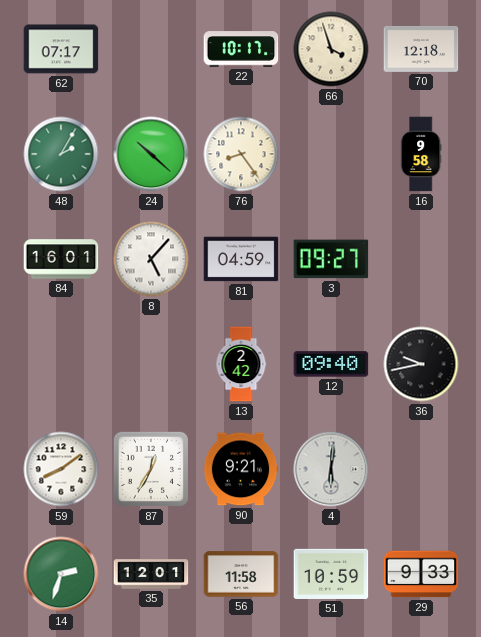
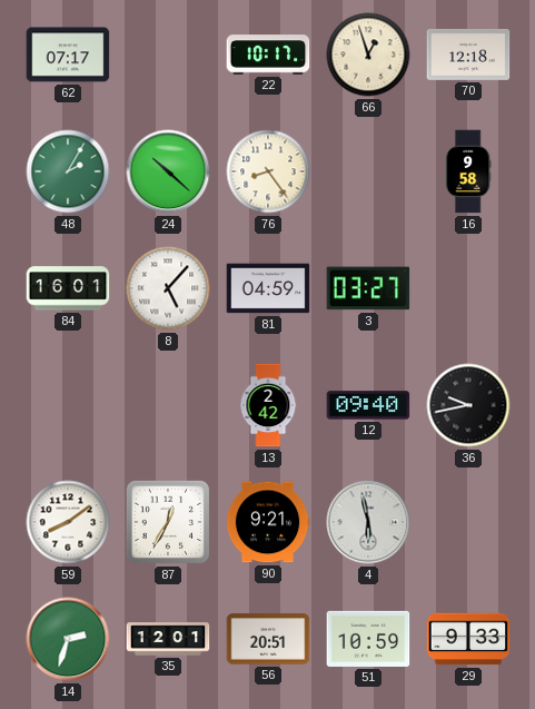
66: 3:57 -> 12:57 (368, 55)
3: 09:27 -> 03:27 (368, 288)
4: 6:01 -> 5:58 (368, 522)
56: 11:58 -> 20:51 (268, 639)
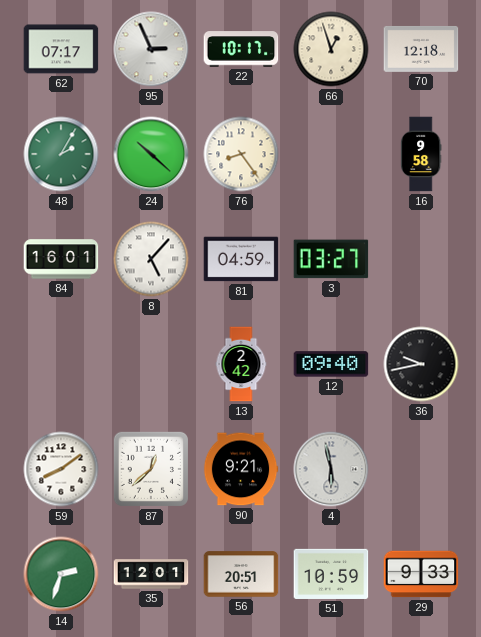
95: none -> 2:56 (151, 49)
87: 12:35 -> 12:38 (151, 469)
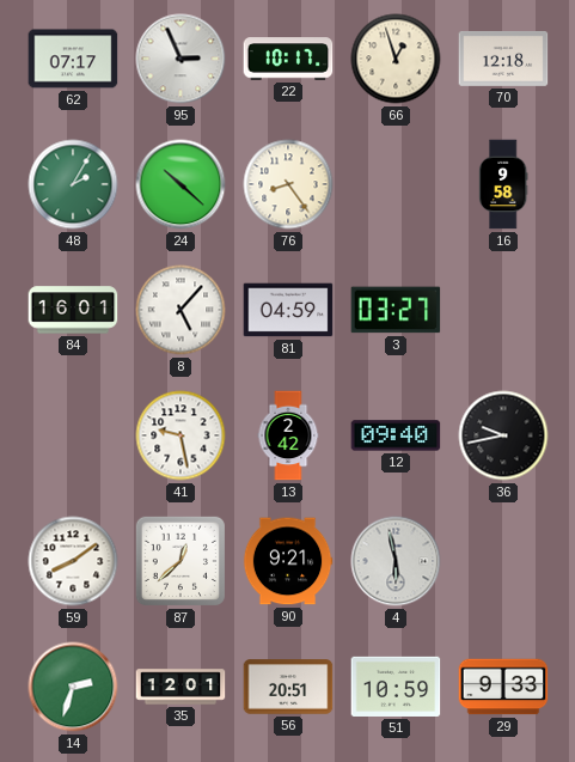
41: none -> 9:28 (181, 435)
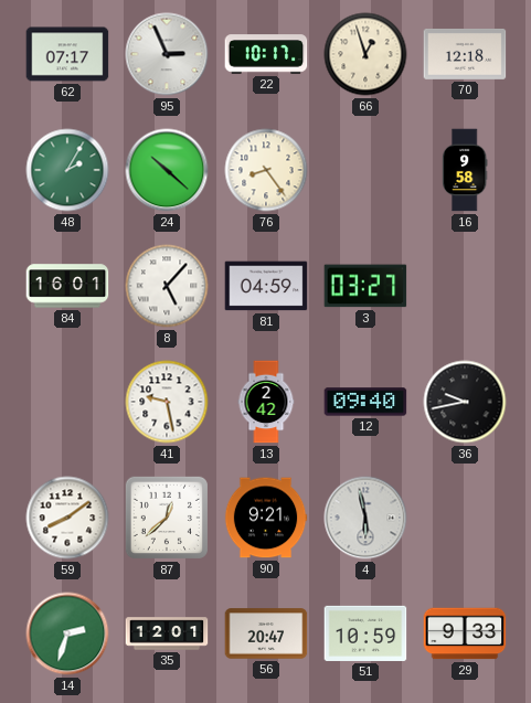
56: 20:51 -> 20:47 (266, 633)
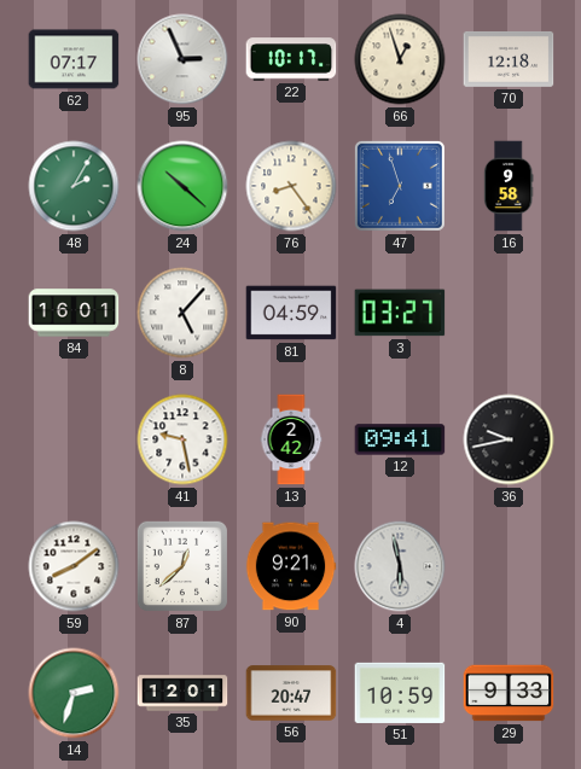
47: none -> 6:57 (400, 186)
12: 09:40 -> 09:41 (400, 439)
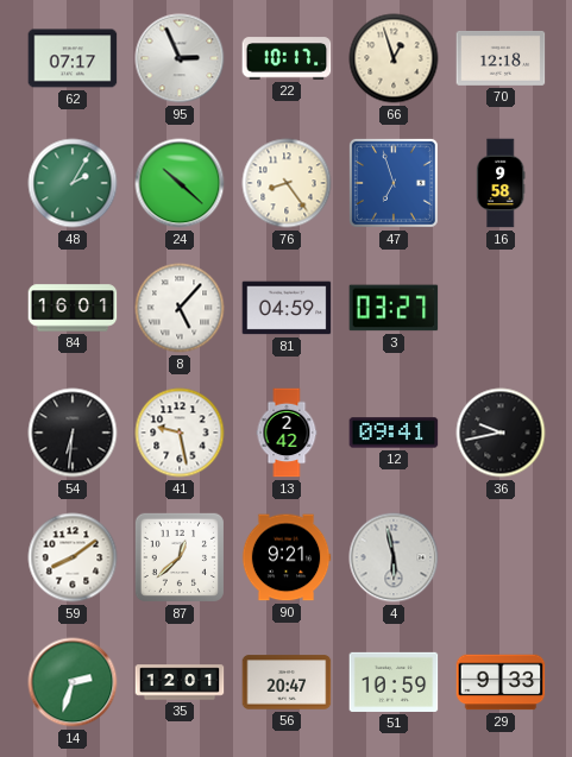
54: none -> 6:31 (73, 433)
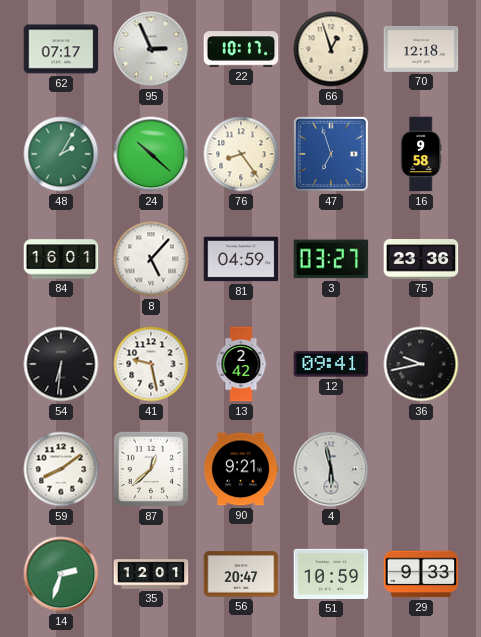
75: none -> 23:36 (421, 259)
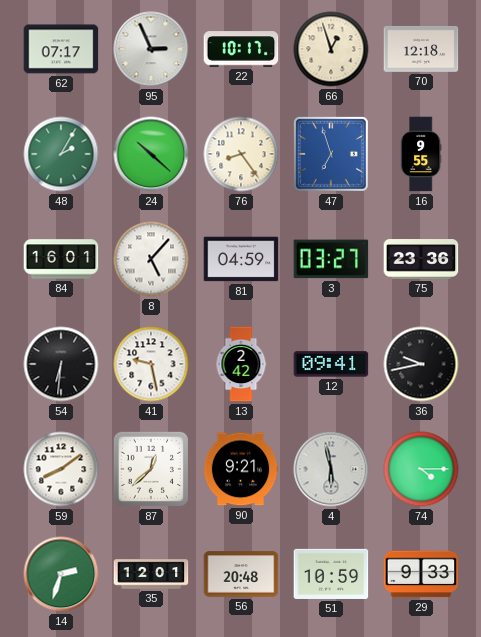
16: 9:58 -> 9:55 (421, 154)
74: none -> 4:15 (421, 469)
56: 20:47 -> 20:48 (241, 574)
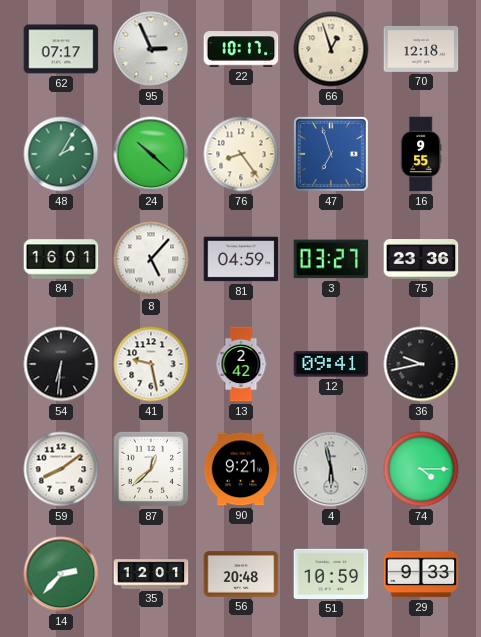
14: 2:33 -> 2:37 (61, 574)
